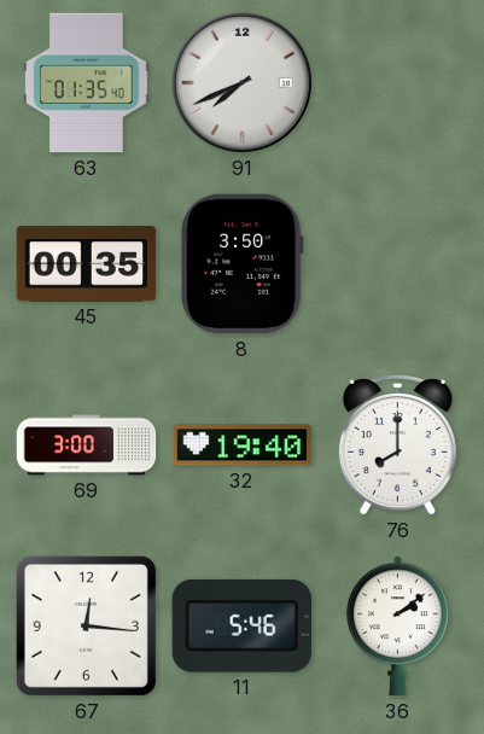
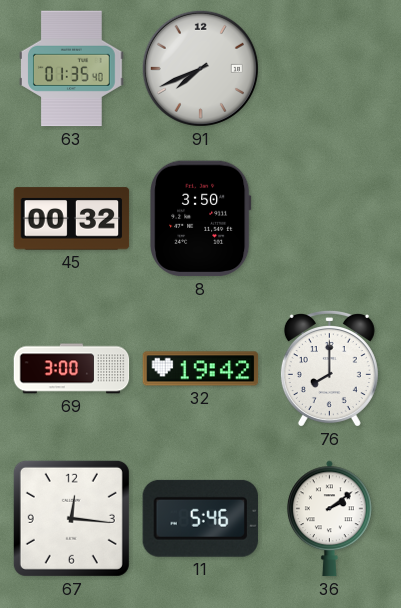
45: 00:35 -> 00:32 (72, 219)
32: 19:40 -> 19:42 (201, 369)
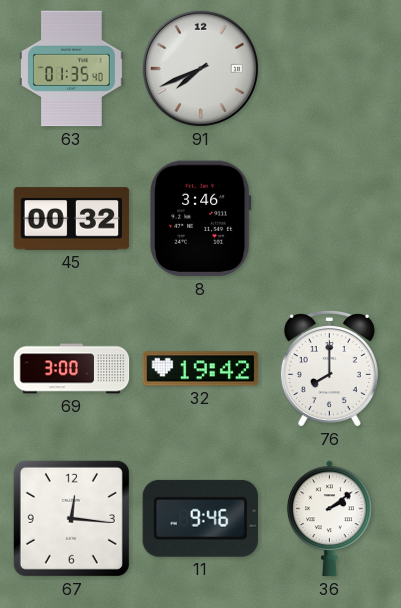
8: 3:50 -> 3:46 (201, 219)
11: 5:46 -> 9:46 (200, 518)
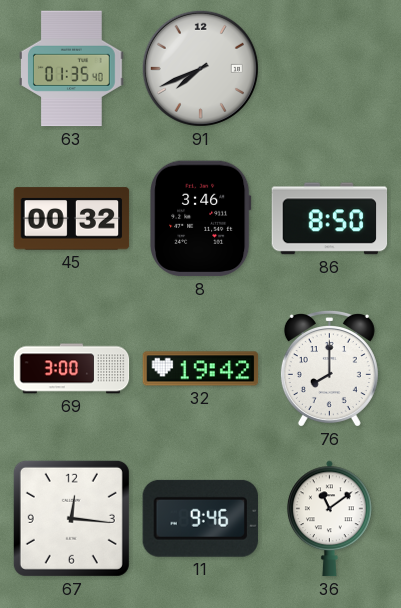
86: none -> 8:50 (330, 219)
36: 2:09 -> 11:09 (330, 519)
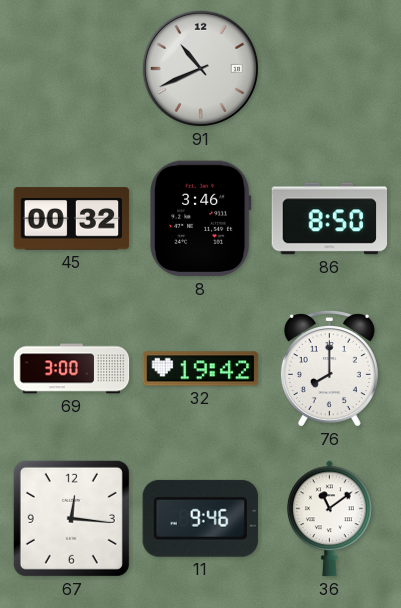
63: 01:35 -> none (72, 69)
91: 7:41 -> 10:41 (200, 68)
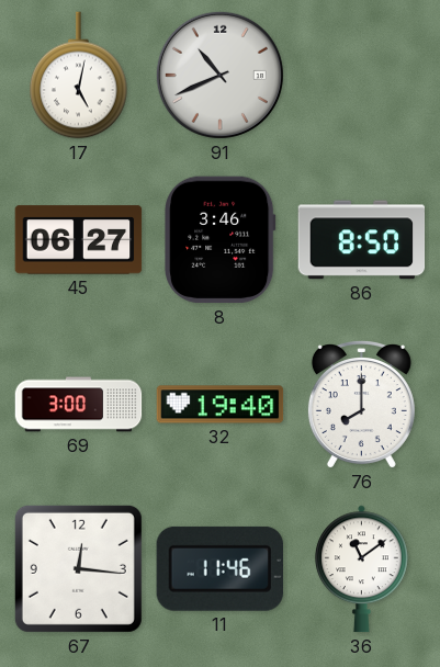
17: none -> 5:02 (79, 76)
45: 00:32 -> 06:27 (79, 240)
32: 19:42 -> 19:40 (221, 405)
11: 9:46 -> 11:46 (219, 568)
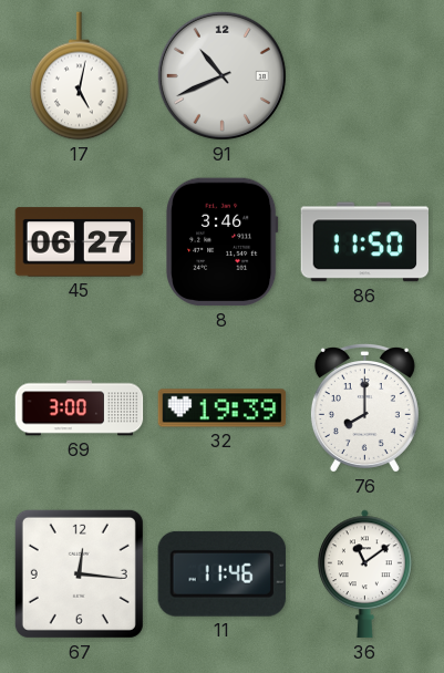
86: 8:50 -> 11:50 (365, 242)
32: 19:40 -> 19:39 (223, 408)
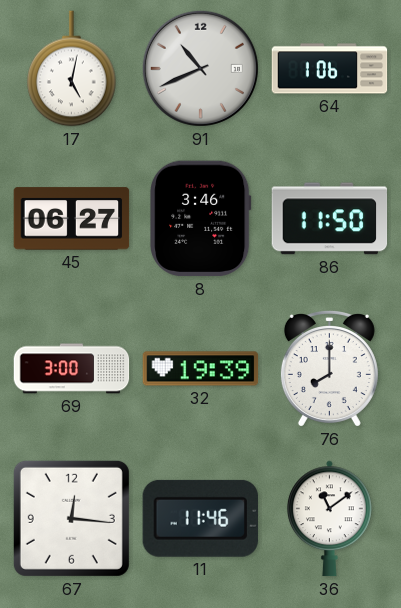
64: none -> 1:06 (330, 69)
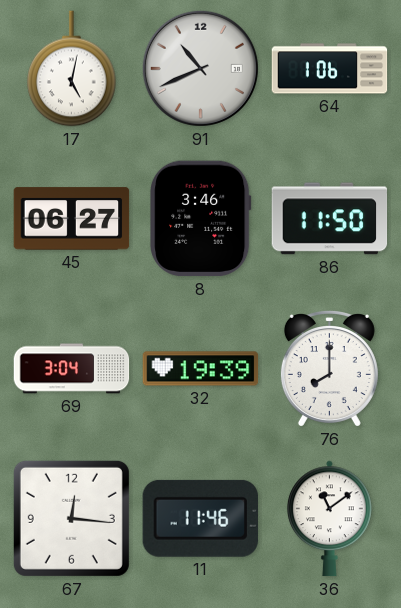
69: 3:00 -> 3:04 (72, 369)
